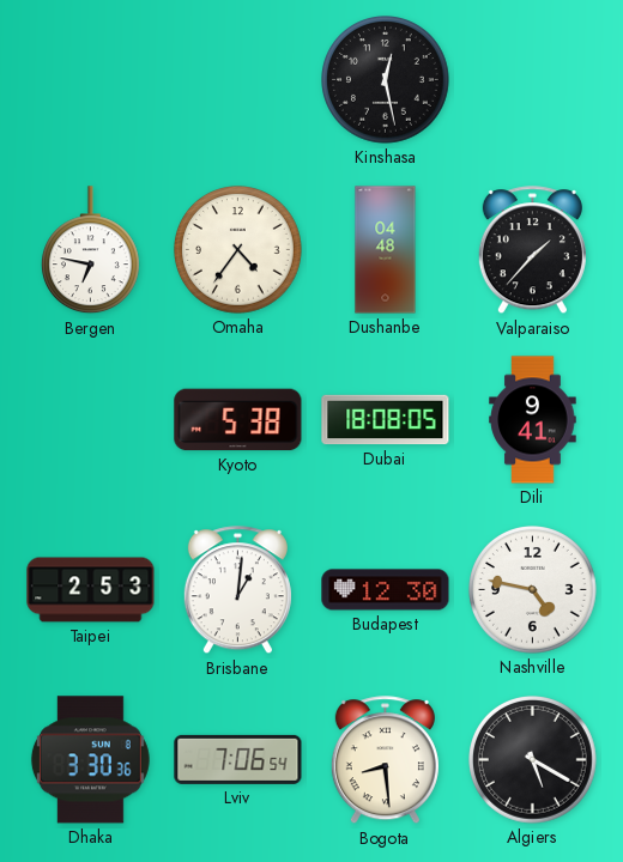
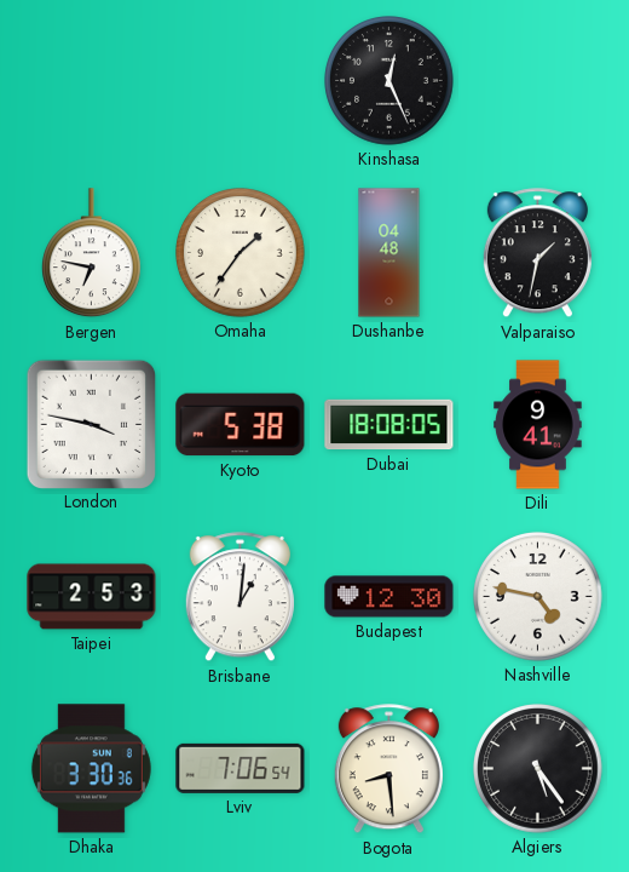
Kinshasa: 12:28 -> 12:26 (389, 81)
Omaha: 4:36 -> 1:36 (241, 253)
Valparaiso: 1:37 -> 1:32 (537, 253)
London: none -> 3:47 (91, 424)
Algiers: 5:20 -> 5:24 (538, 769)
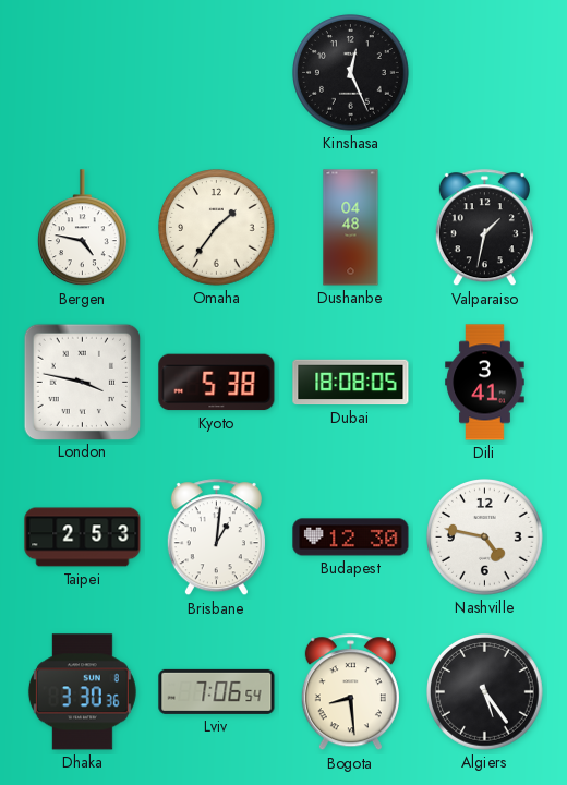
Bergen: 6:47 -> 4:47 (83, 228)
Dili: 9:41 -> 3:41 (485, 383)
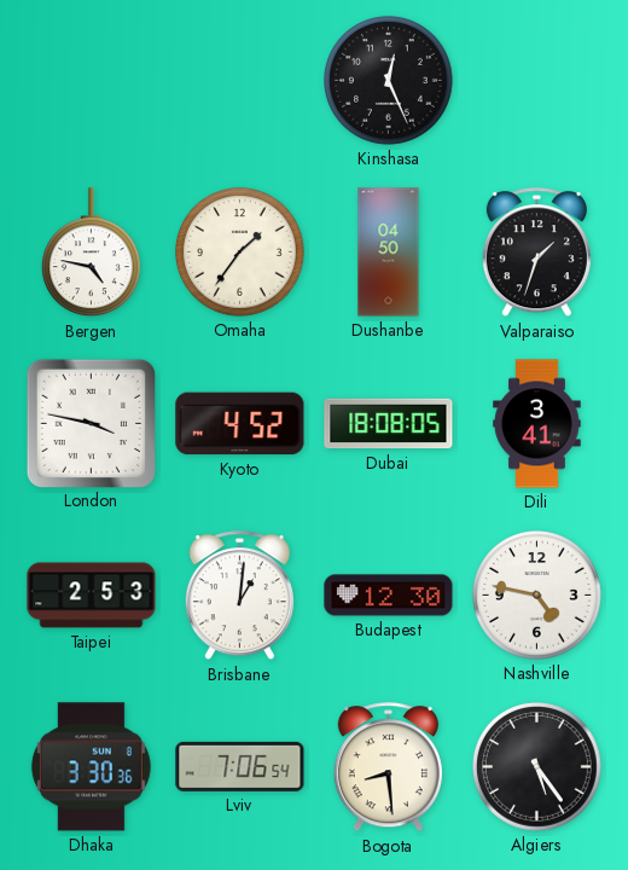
Dushanbe: 04:48 -> 04:50 (389, 253)
Valparaiso: 1:32 -> 1:33 (536, 253)
Kyoto: 5:38 -> 4:52 (240, 424)
